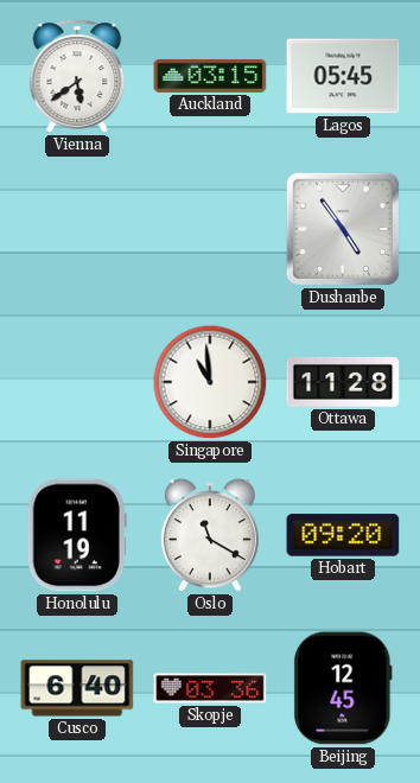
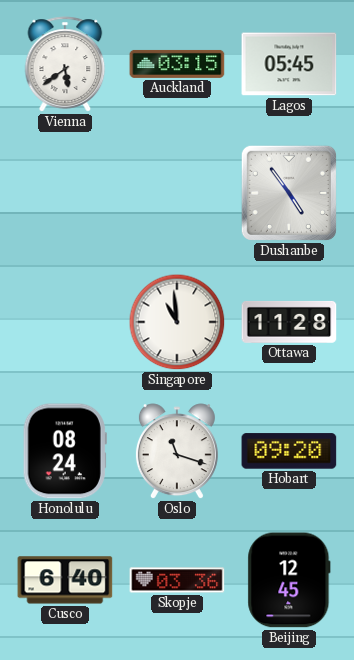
Honolulu: 11:19 -> 08:24 (65, 451)
Oslo: 11:20 -> 11:18 (177, 452)
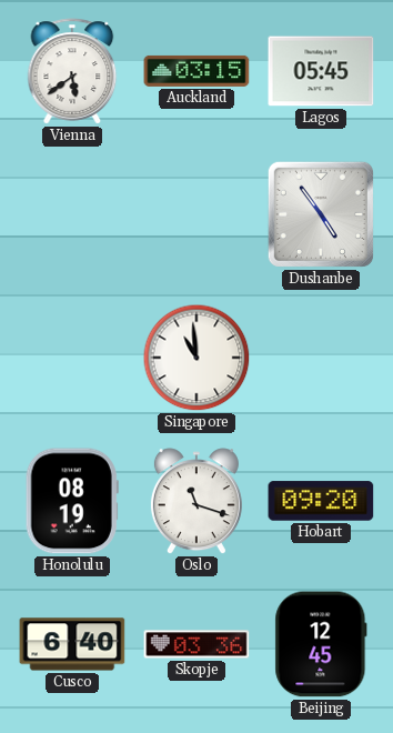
Ottawa: 11:28 -> none (289, 322)
Honolulu: 08:24 -> 08:19 (72, 501)
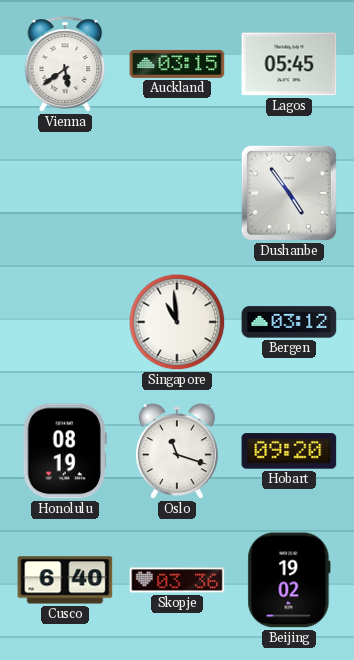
Bergen: none -> 03:12 (289, 322)
Beijing: 12:45 -> 19:02 (289, 580)
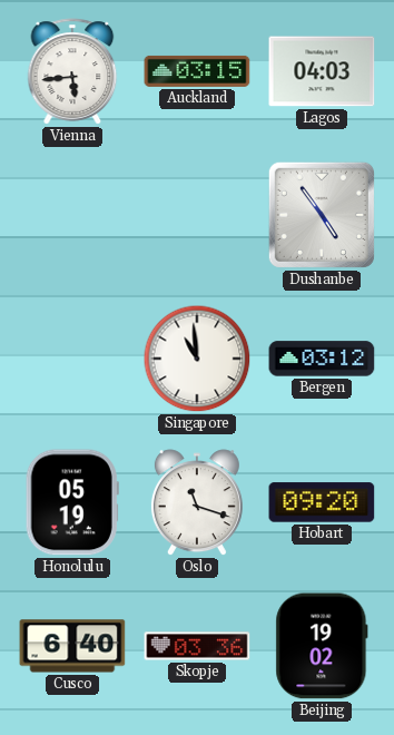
Vienna: 5:39 -> 5:44 (72, 71)
Lagos: 05:45 -> 04:03 (322, 71)
Honolulu: 08:19 -> 05:19 (72, 502)
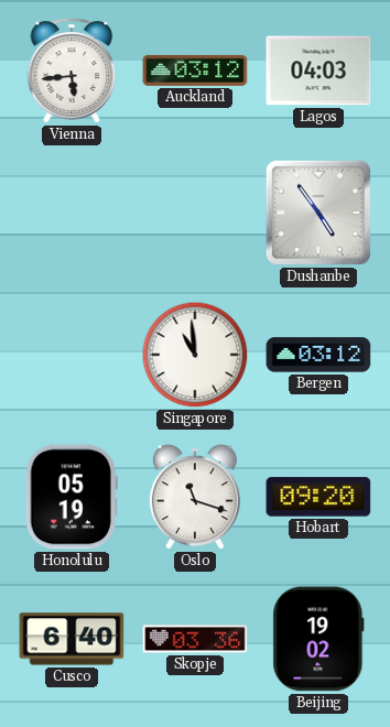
Auckland: 03:15 -> 03:12 (195, 70)
